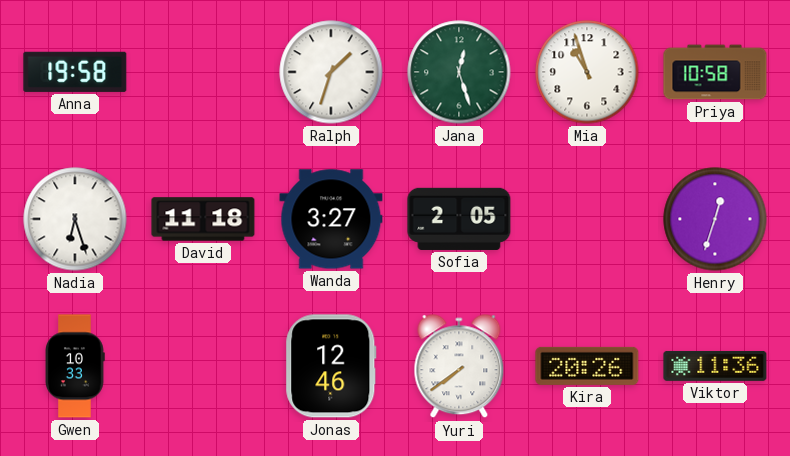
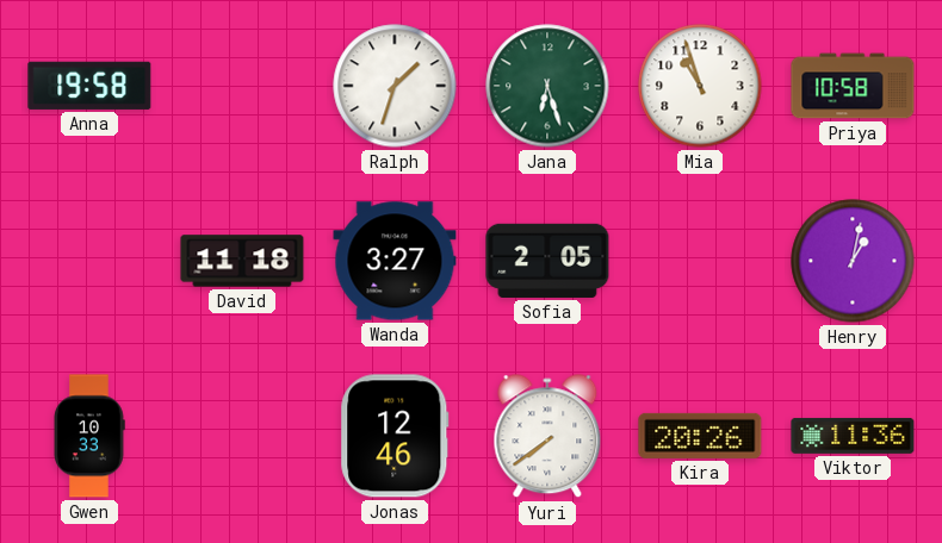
Jana: 12:27 -> 6:27 (547, 86)
Nadia: 6:27 -> none (75, 219)
Henry: 12:33 -> 1:02 (853, 261)
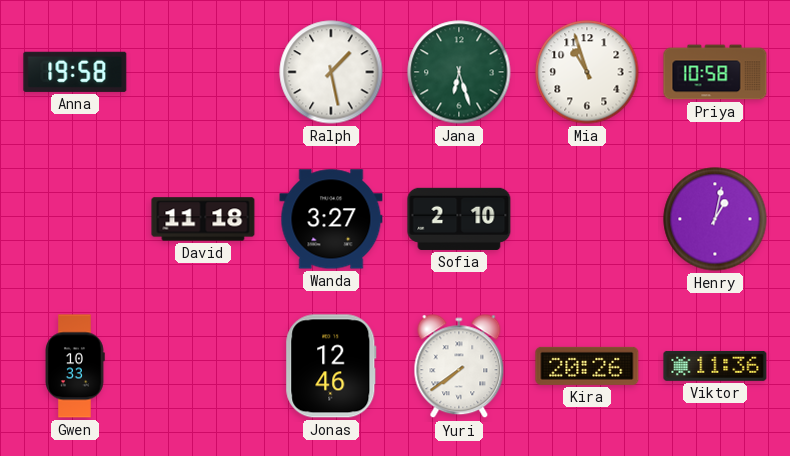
Ralph: 1:33 -> 1:28 (331, 72)
Sofia: 2:05 -> 2:10 (459, 219)
